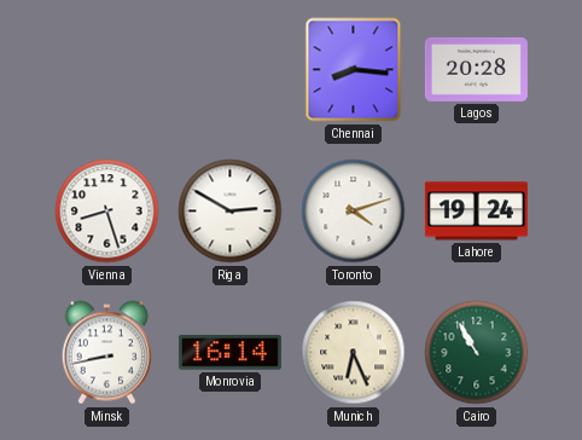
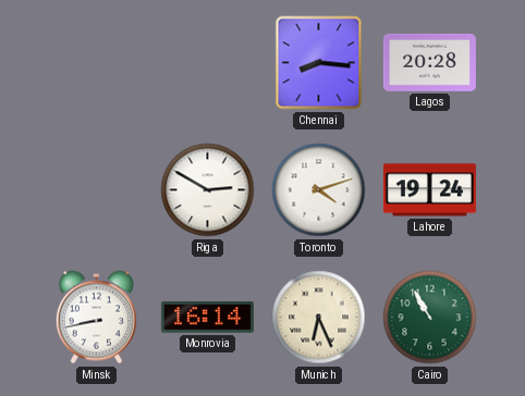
Vienna: 8:27 -> none (107, 212)
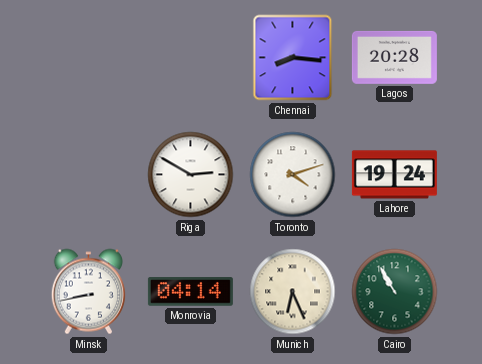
Monrovia: 16:14 -> 04:14 (190, 292)
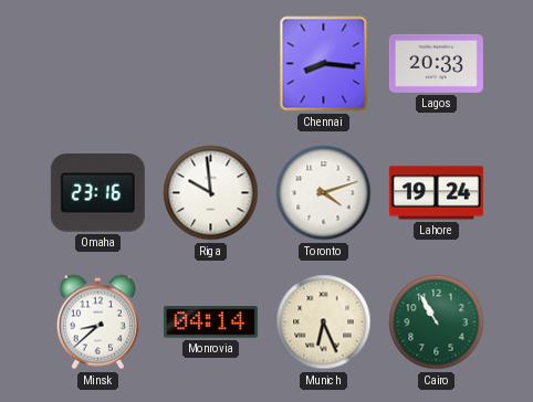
Lagos: 20:28 -> 20:33 (436, 63)
Omaha: none -> 23:16 (97, 193)
Riga: 2:50 -> 9:59 (211, 193)
Minsk: 8:43 -> 8:38 (97, 322)
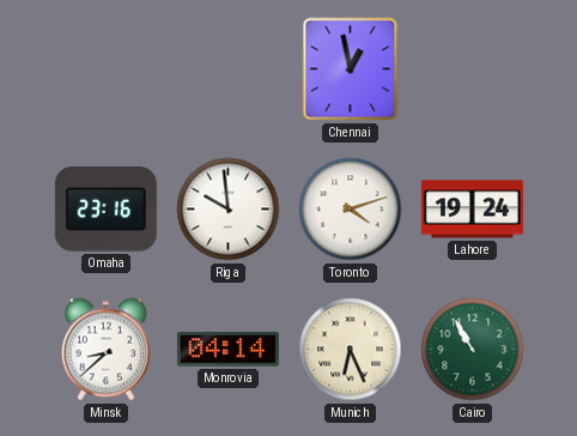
Chennai: 8:16 -> 12:58 (351, 69)
Lagos: 20:33 -> none (436, 63)
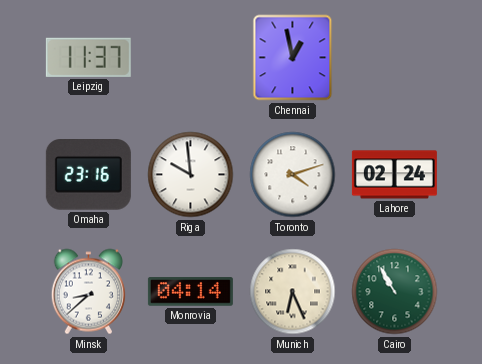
Leipzig: none -> 11:37 (88, 57)
Lahore: 19:24 -> 02:24 (394, 175)
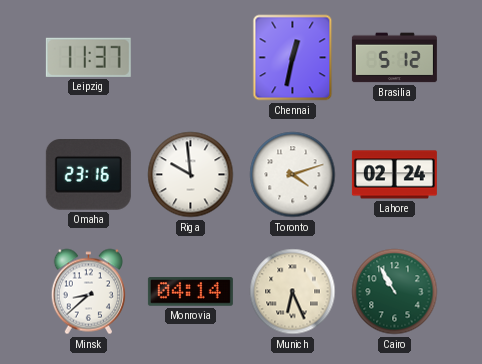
Chennai: 12:58 -> 12:32 (293, 58)
Brasilia: none -> 5:12 (394, 58)
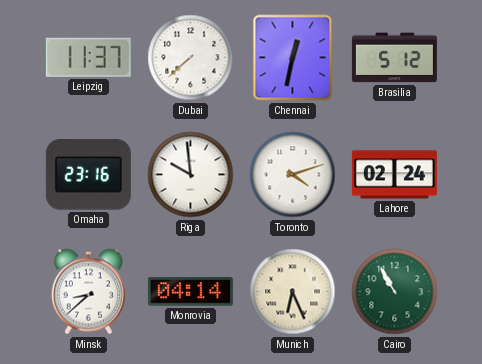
Dubai: none -> 7:38 (191, 58)
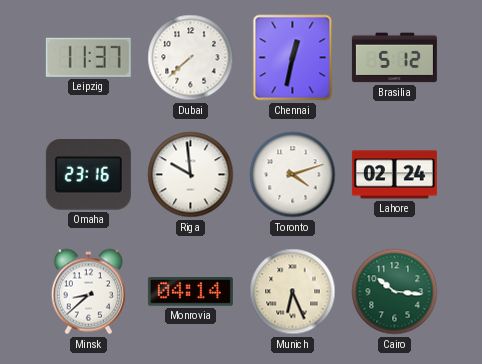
Cairo: 10:55 -> 10:16 (395, 292)
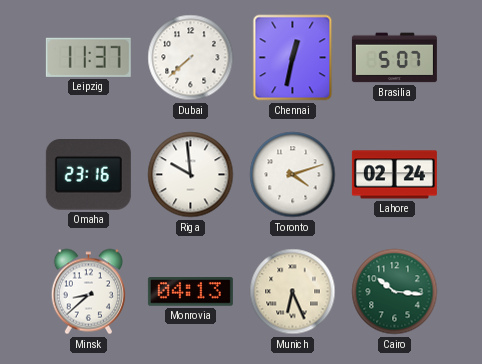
Brasilia: 5:12 -> 5:07 (394, 58)
Monrovia: 04:14 -> 04:13 (190, 292)
